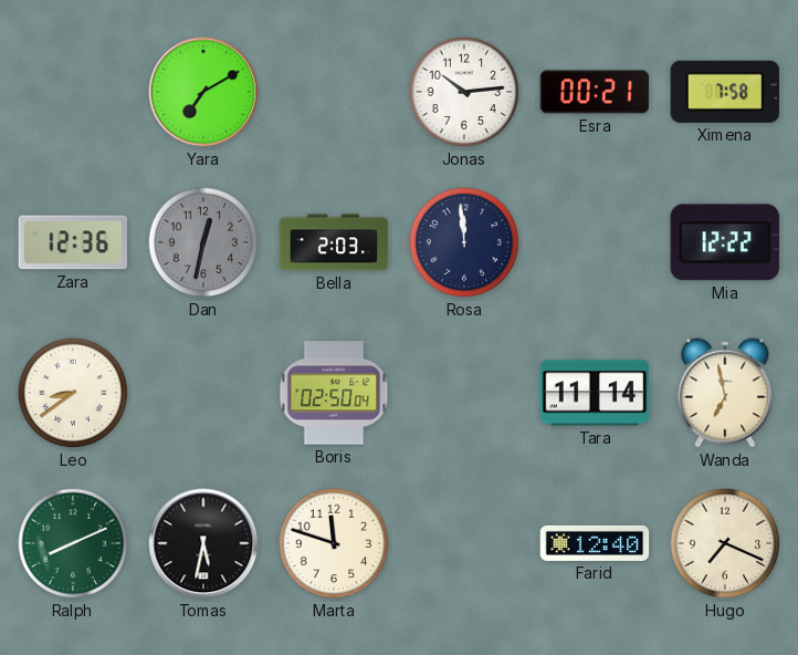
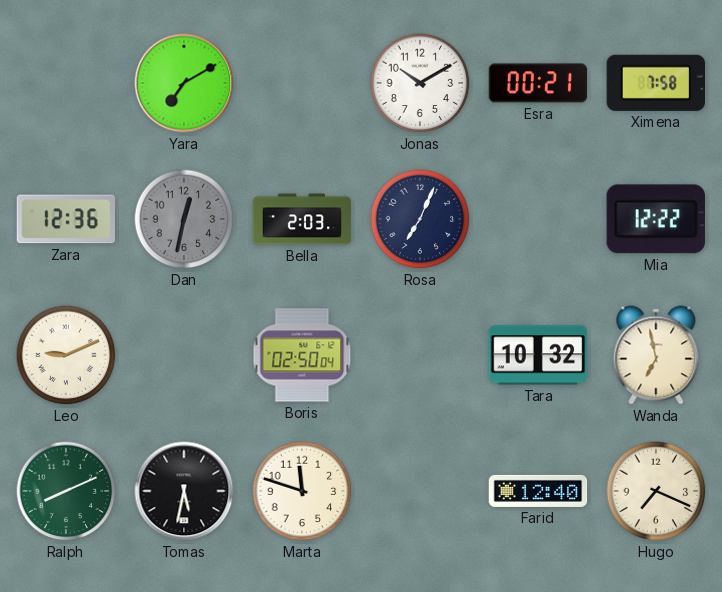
Jonas: 10:14 -> 10:10 (420, 83)
Rosa: 11:59 -> 7:04 (420, 219)
Leo: 8:39 -> 9:11 (66, 355)
Tara: 11:14 -> 10:32 (538, 355)
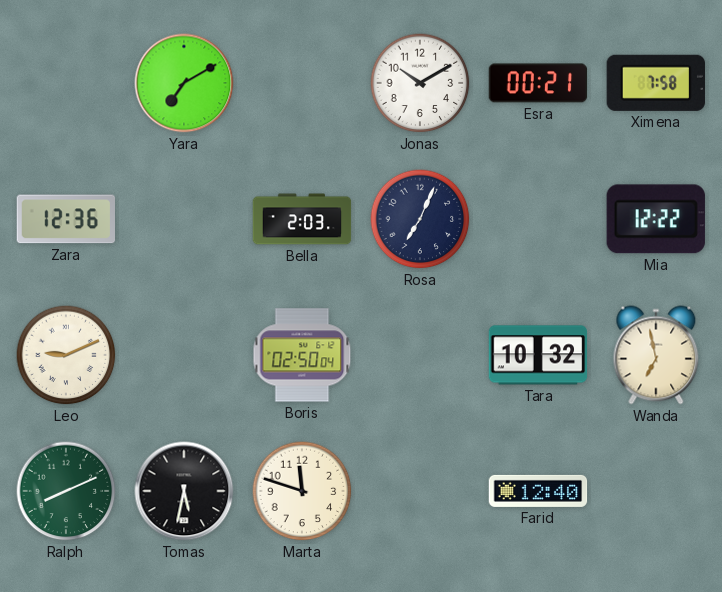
Dan: 12:32 -> none (184, 219)
Hugo: 7:19 -> none (656, 491)
